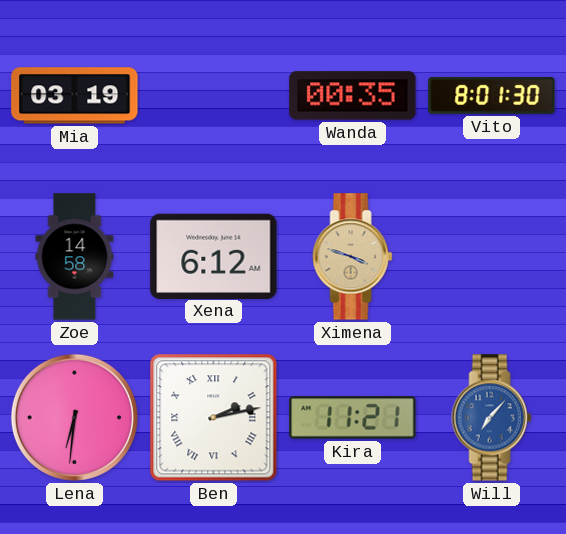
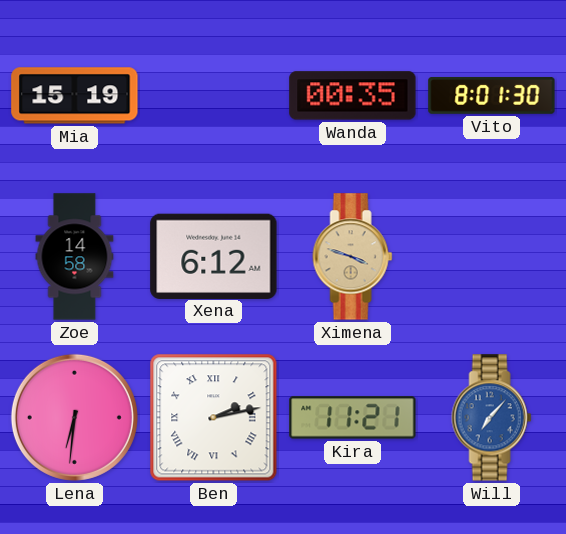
Mia: 03:19 -> 15:19 (75, 96)
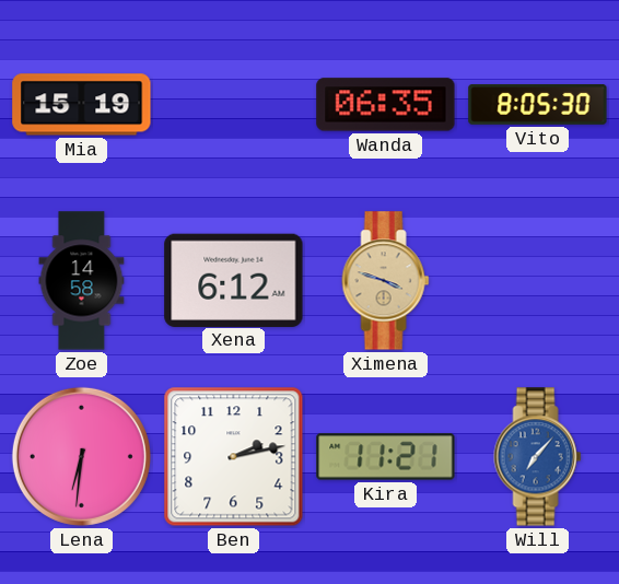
Wanda: 00:35 -> 06:35 (386, 105)
Vito: 8:01 -> 8:05 (538, 105)
Ben numerals: Roman -> Arabic (234, 457)
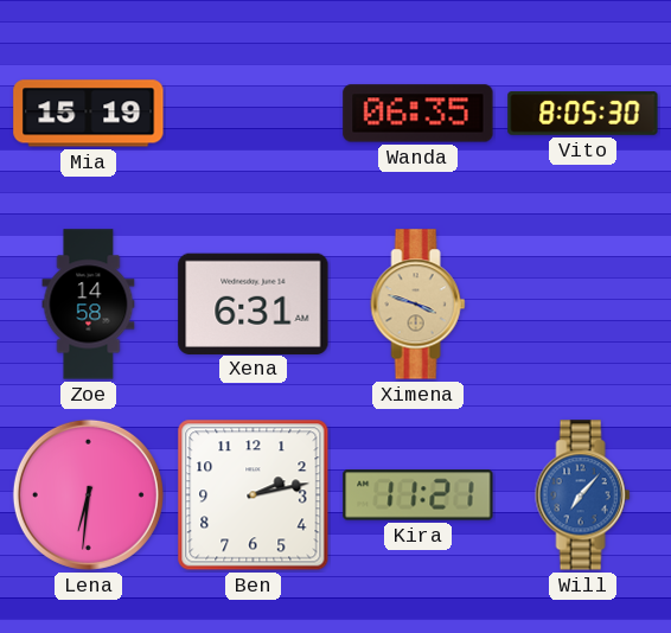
Xena: 6:12 -> 6:31 (254, 303)
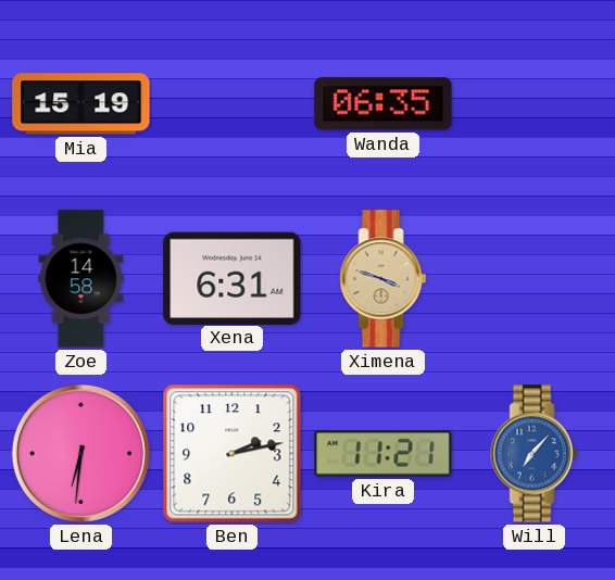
Vito: 8:05 -> none (583, 114)
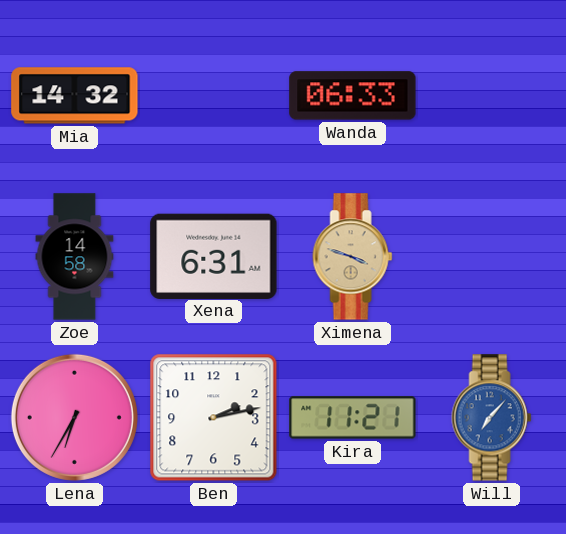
Mia: 15:19 -> 14:32 (75, 96)
Wanda: 06:35 -> 06:33 (353, 96)
Lena: 6:31 -> 6:35 (74, 417)
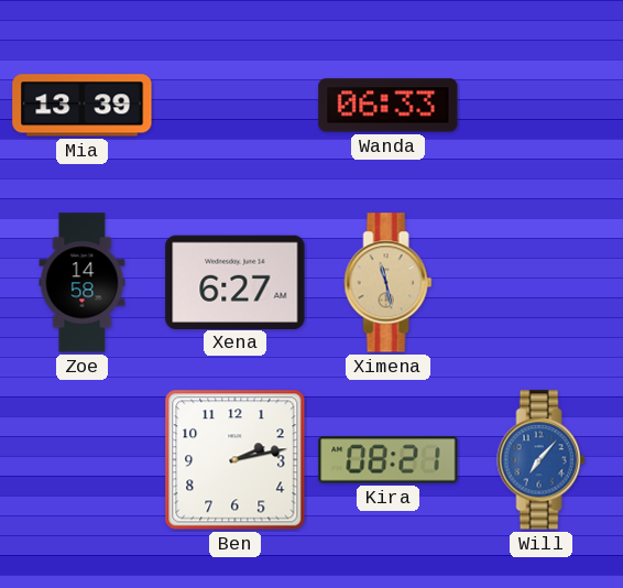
Mia: 14:32 -> 13:39 (83, 106)
Xena: 6:31 -> 6:27 (236, 282)
Ximena: 3:48 -> 11:28 (389, 283)
Lena: 6:35 -> none (74, 417)
Kira: 11:21 -> 08:21 (389, 460)
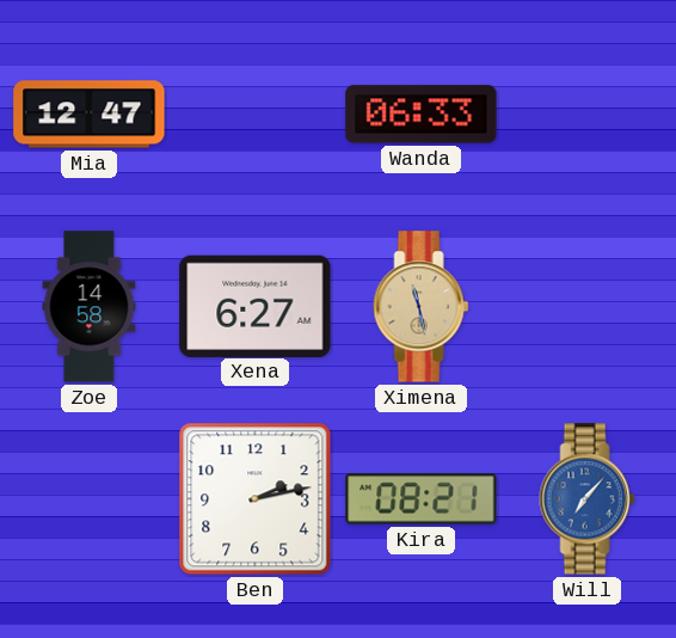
Mia: 13:39 -> 12:47 (90, 115)
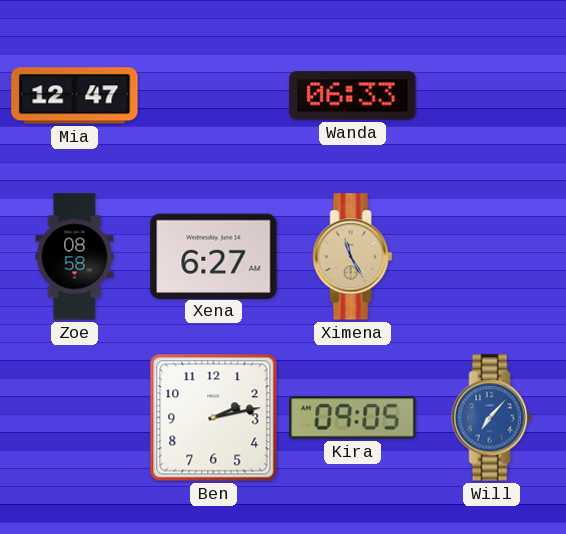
Zoe: 14:58 -> 08:58 (75, 257)
Ximena: 11:28 -> 11:25 (353, 257)
Kira: 08:21 -> 09:05 (353, 418)
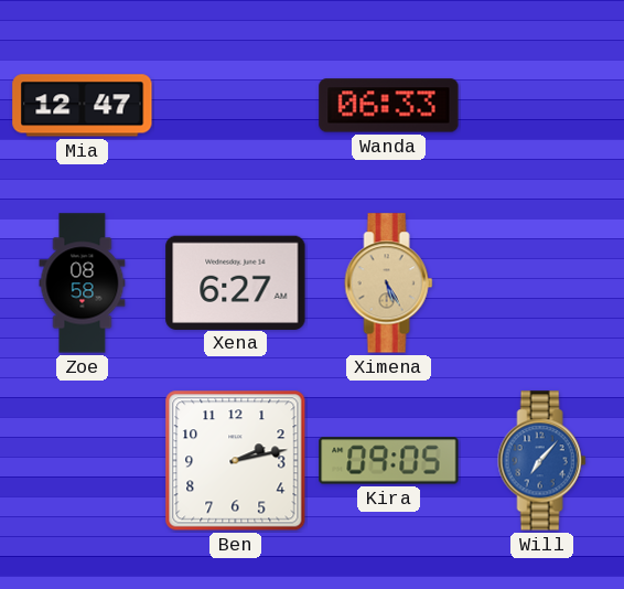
Ximena: 11:25 -> 5:25 (389, 283)
